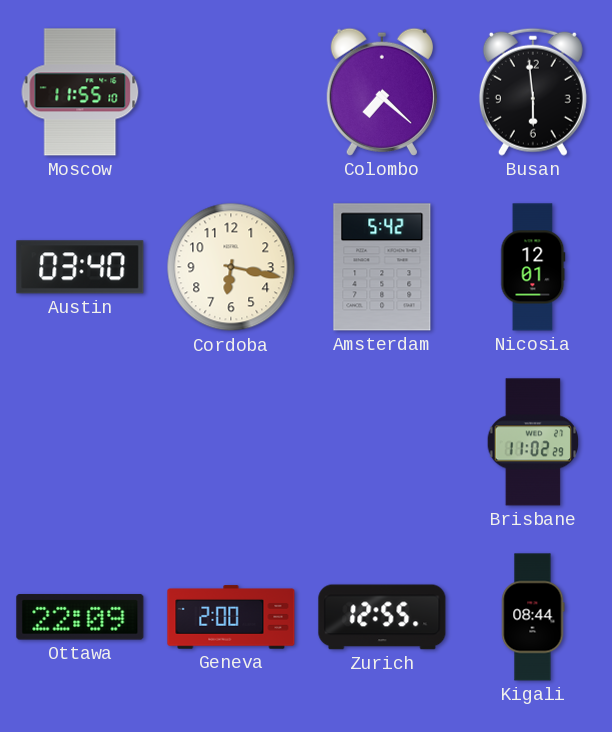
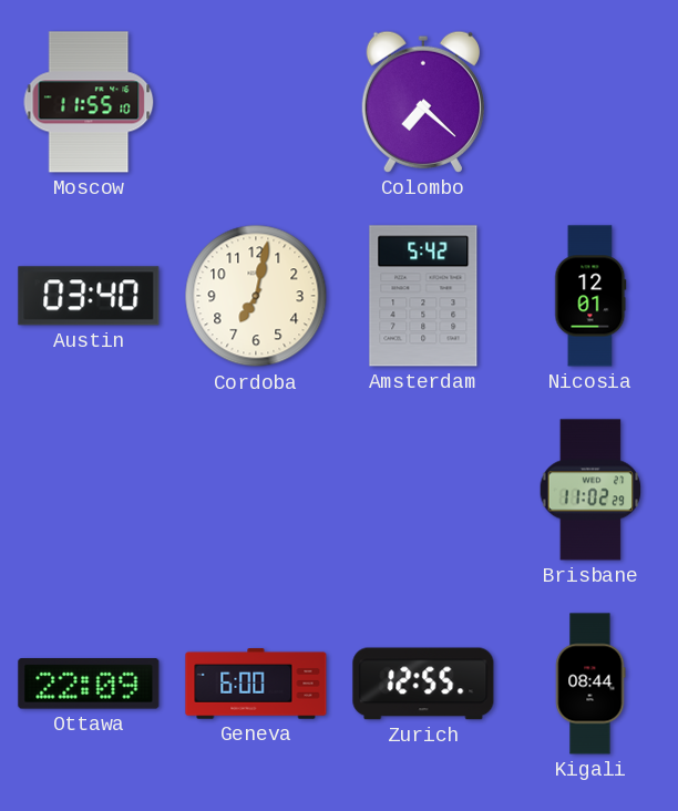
Busan: 5:59 -> none (533, 92)
Cordoba: 6:17 -> 7:02 (256, 296)
Geneva: 2:00 -> 6:00 (256, 684)
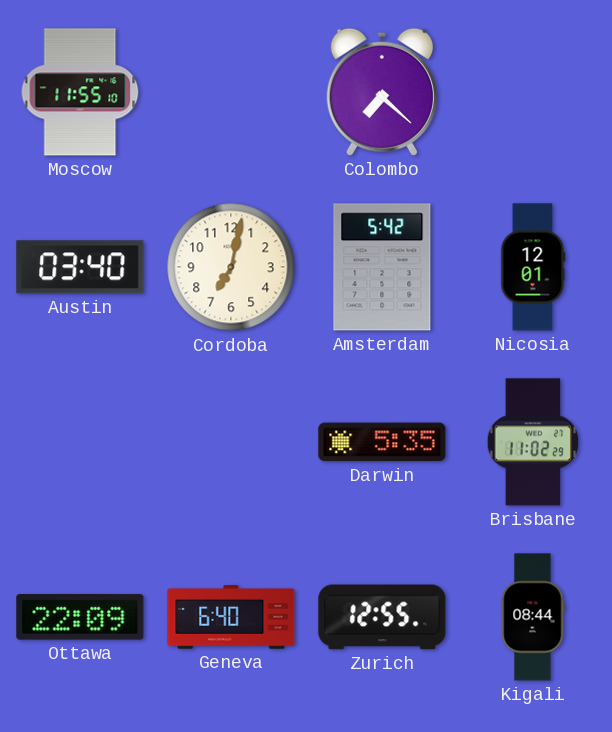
Darwin: none -> 5:35 (382, 442)
Geneva: 6:00 -> 6:40 (231, 617)
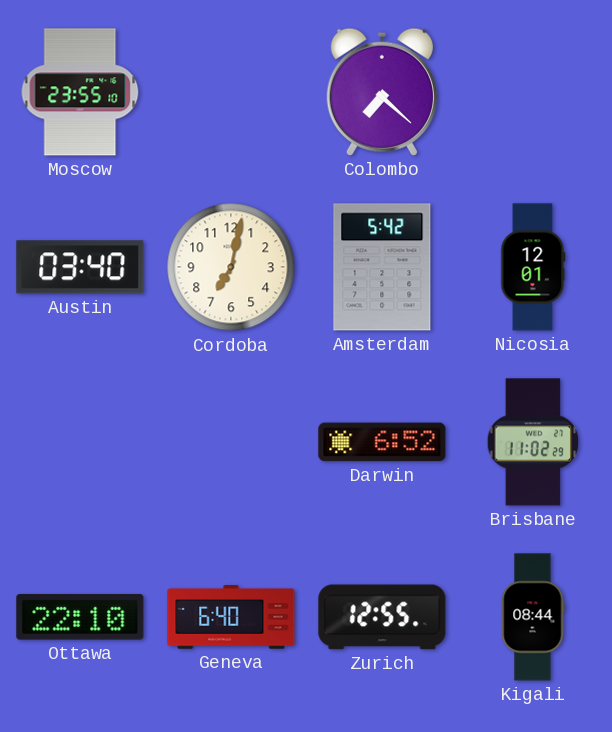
Moscow: 11:55 -> 23:55 (80, 92)
Darwin: 5:35 -> 6:52 (382, 442)
Ottawa: 22:09 -> 22:10 (80, 617)
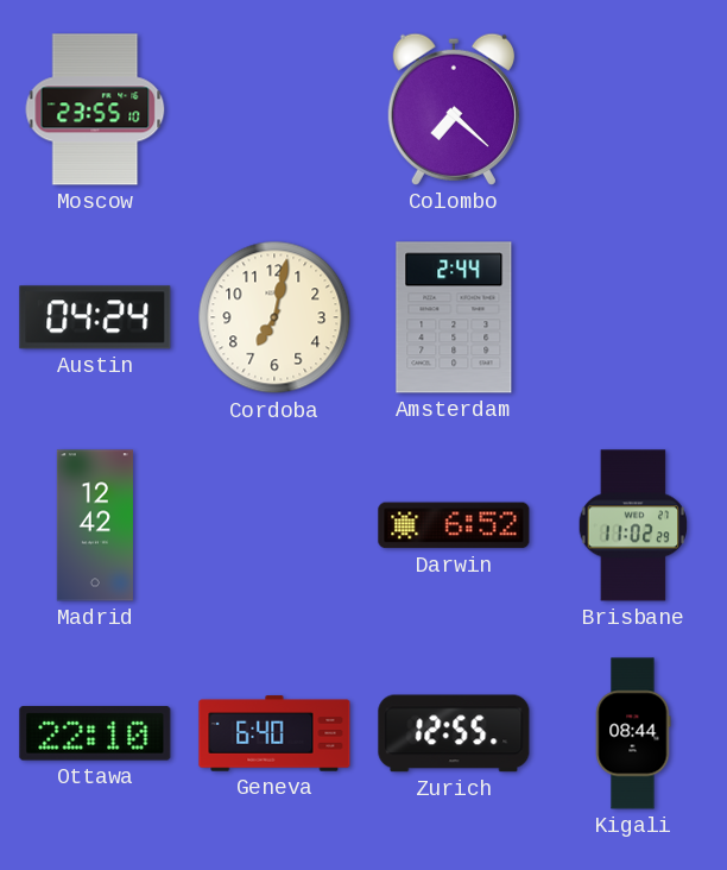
Austin: 03:40 -> 04:24 (95, 317)
Amsterdam: 5:42 -> 2:44 (454, 317)
Nicosia: 12:01 -> none (533, 267)
Madrid: none -> 12:42 (95, 525)
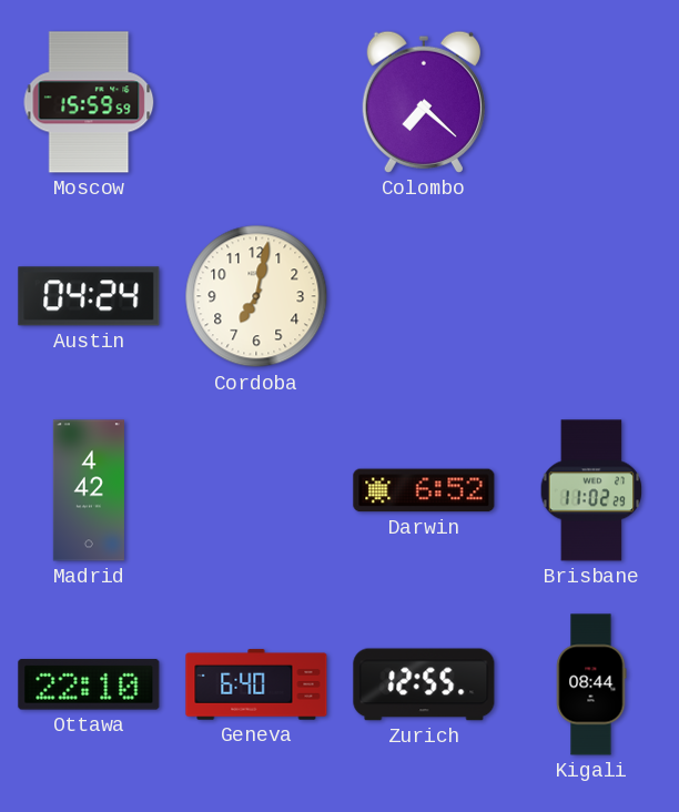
Moscow: 23:55 -> 15:59 (89, 102)
Amsterdam: 2:44 -> none (454, 317)
Madrid: 12:42 -> 4:42 (89, 490)
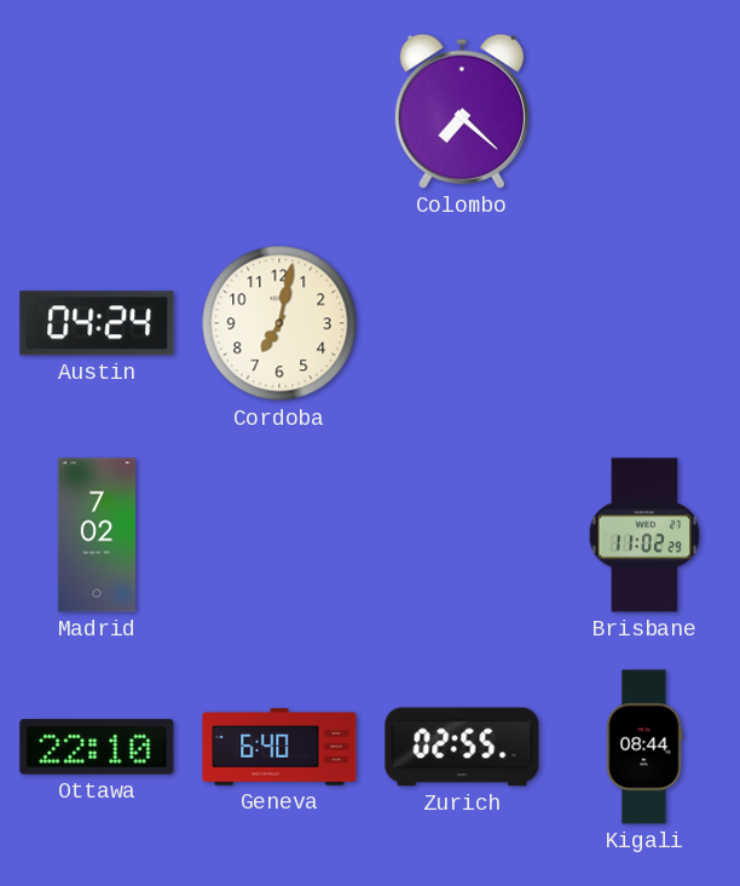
Moscow: 15:59 -> none (89, 102)
Madrid: 4:42 -> 7:02 (97, 535)
Darwin: 6:52 -> none (424, 490)
Zurich: 12:55 -> 02:55 (462, 747)
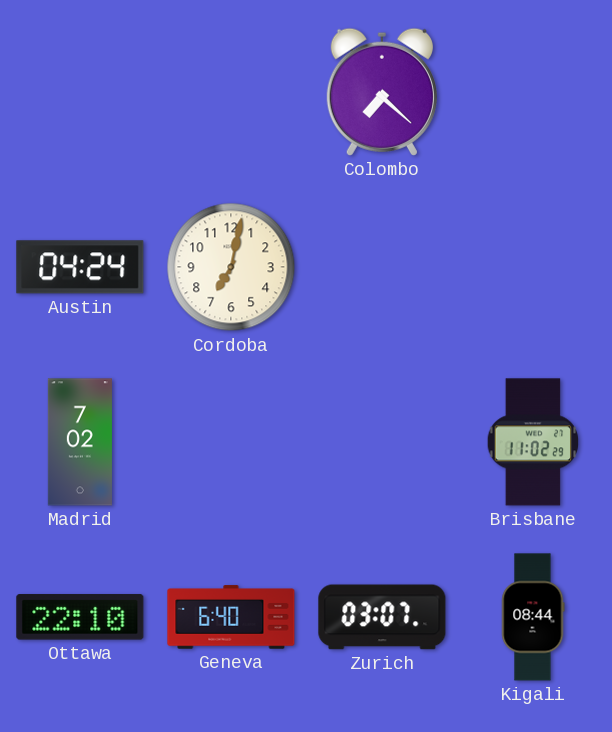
Zurich: 02:55 -> 03:07 (382, 617)
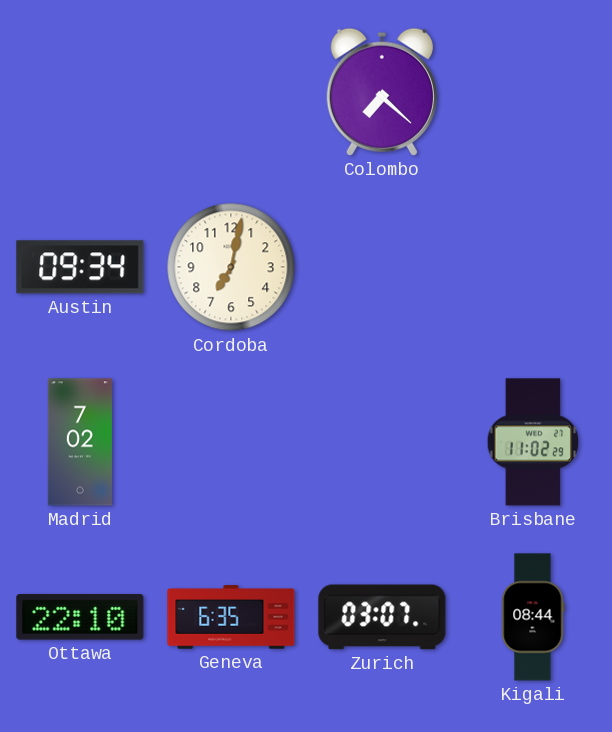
Austin: 04:24 -> 09:34 (80, 267)
Geneva: 6:40 -> 6:35 (231, 617)
